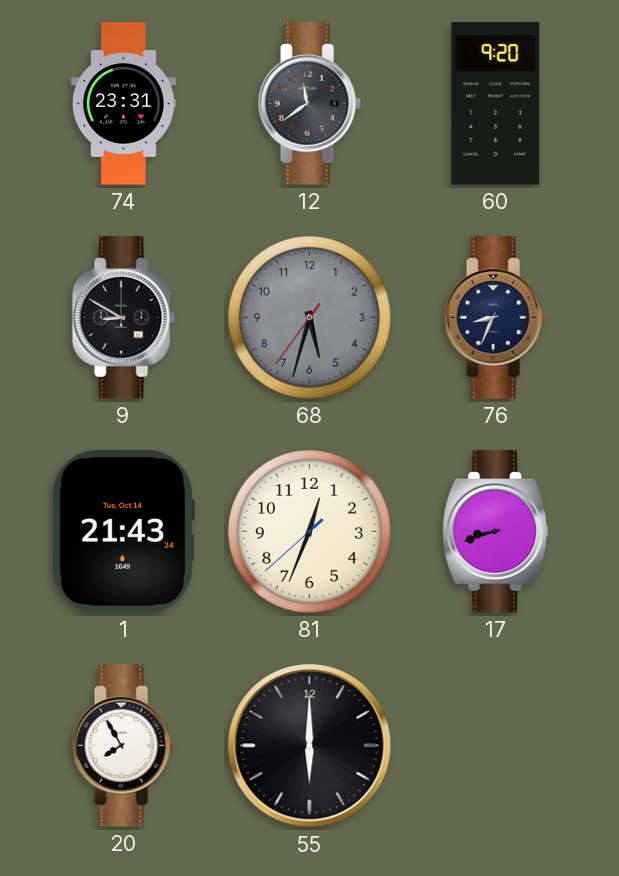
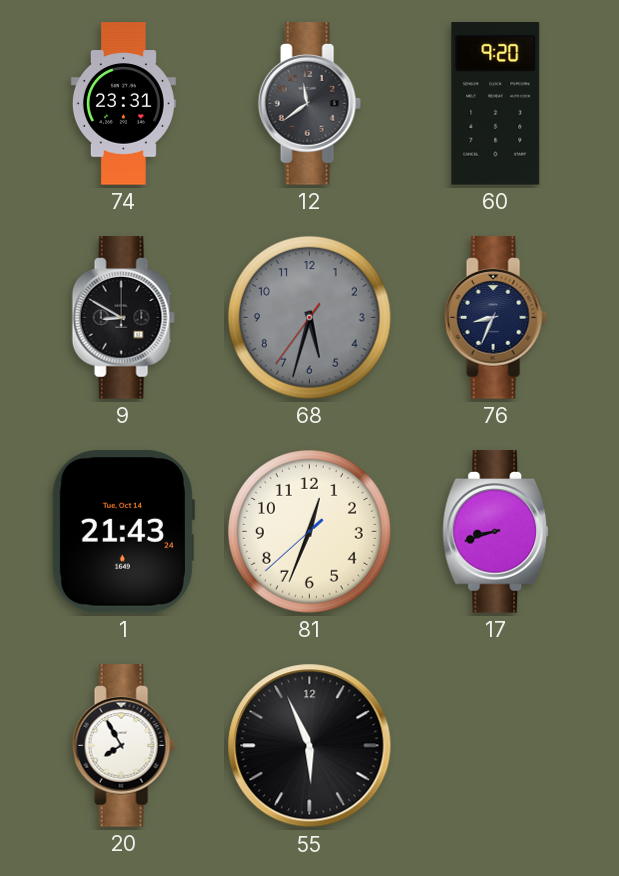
55: 6:00 -> 5:56 (310, 746)
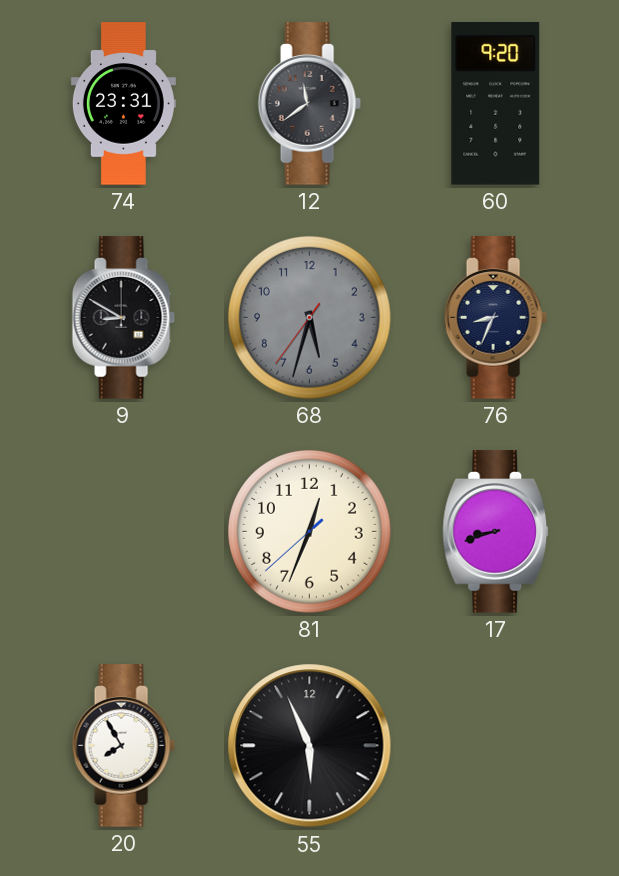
1: 21:43 -> none (123, 532)
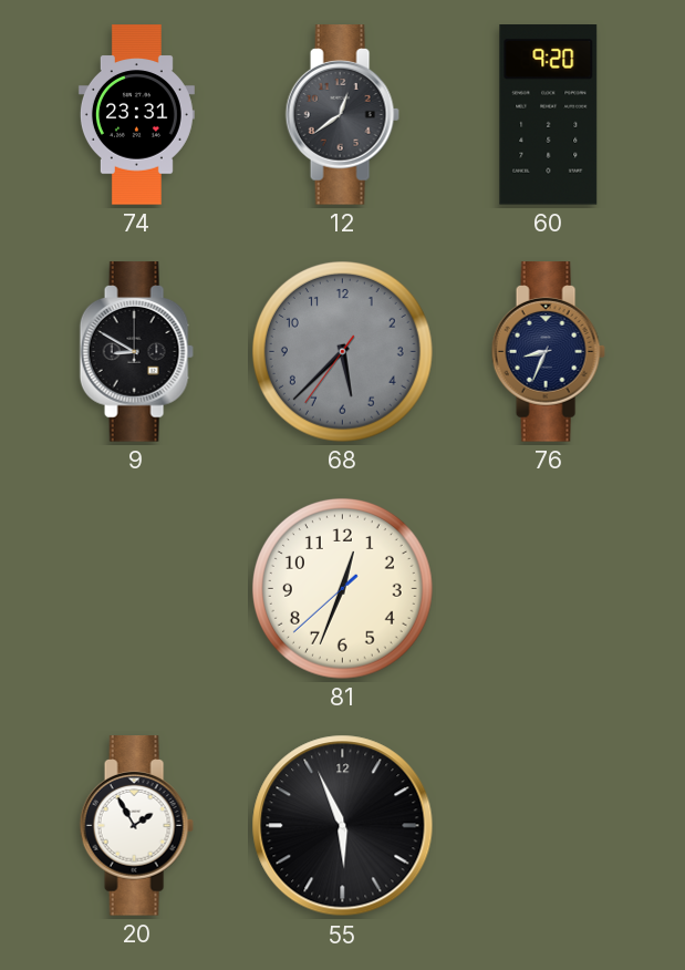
12: 11:39 -> 12:39 (342, 115)
68: 5:32 -> 5:37 (343, 352)
17: 8:42 -> none (496, 532)
20: 7:55 -> 1:55 (136, 826)
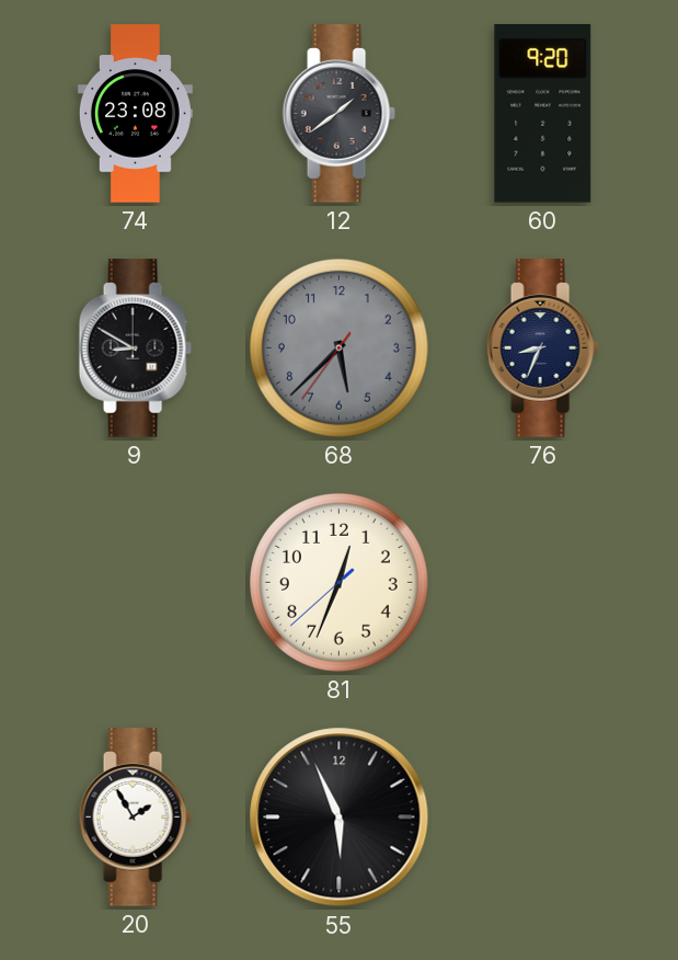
74: 23:31 -> 23:08 (135, 114)
12: 12:39 -> 1:39 (338, 114)
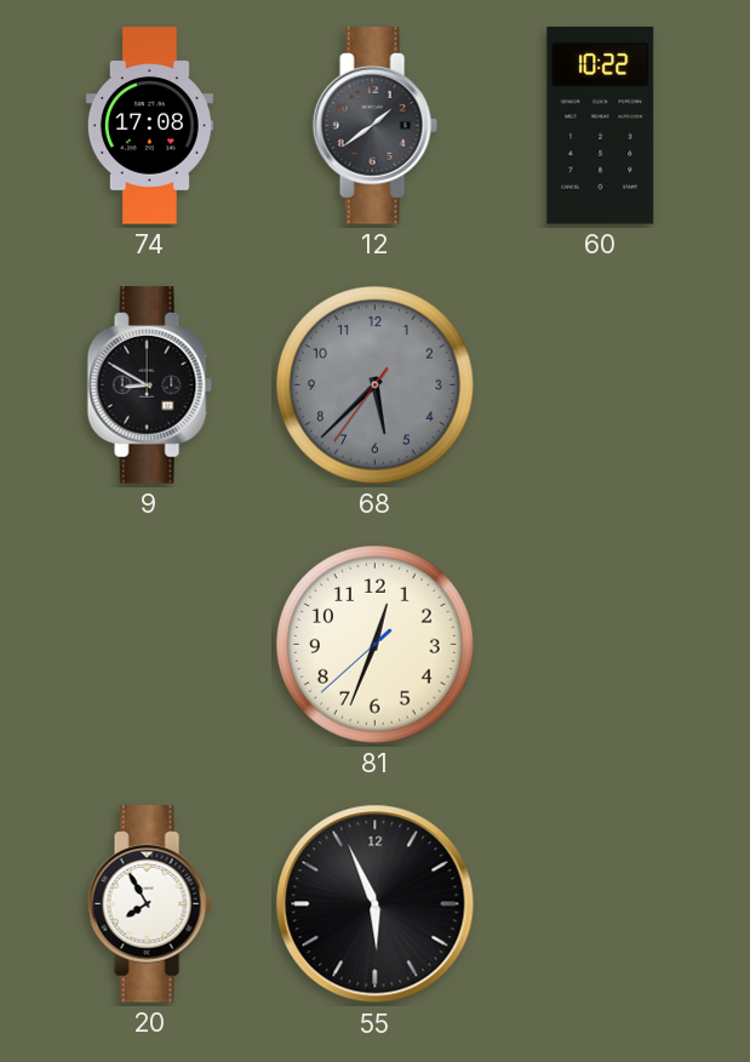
74: 23:08 -> 17:08 (149, 126)
60: 9:20 -> 10:22 (601, 126)
76: 8:34 -> none (542, 348)
20: 1:55 -> 7:55 (149, 904)
